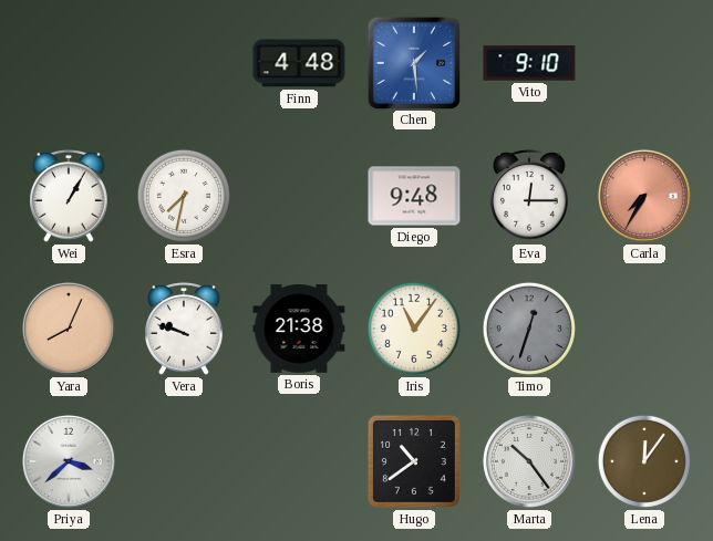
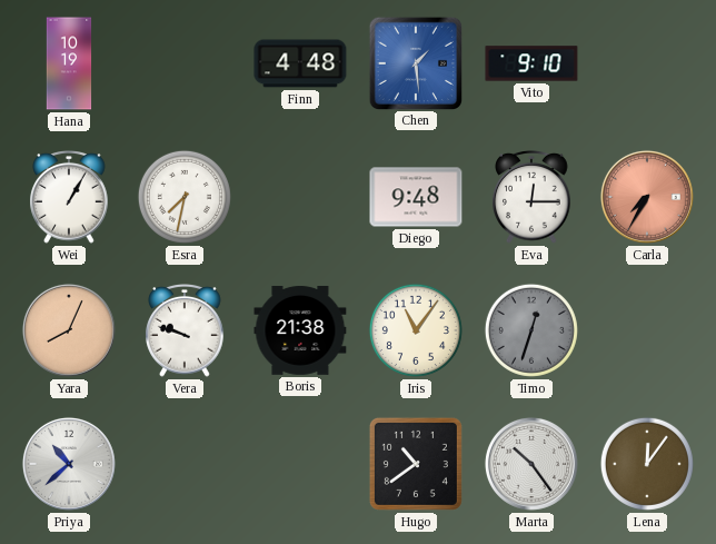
Hana: none -> 10:19 (69, 63)
Priya: 3:38 -> 10:38 (69, 464)
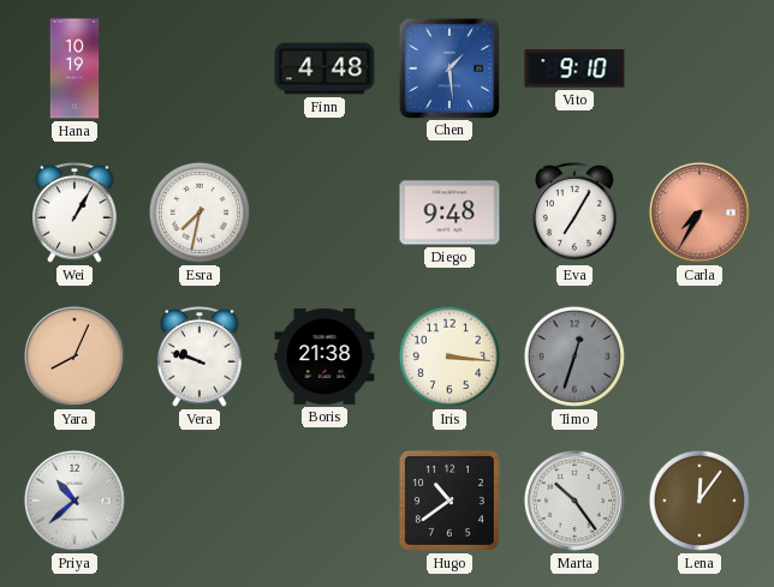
Eva: 12:15 -> 7:05 (574, 214)
Iris: 11:06 -> 3:16 (449, 357)
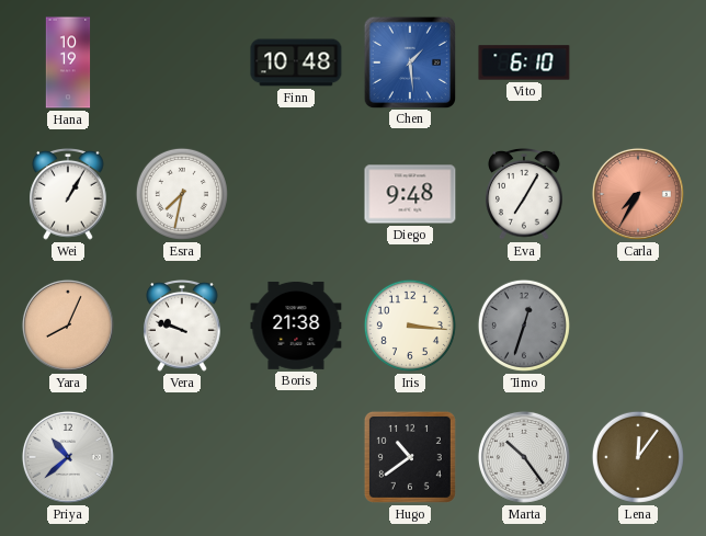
Finn: 4:48 -> 10:48 (296, 62)
Vito: 9:10 -> 6:10 (524, 62)
